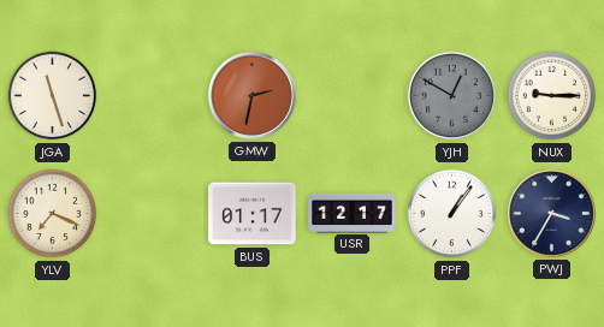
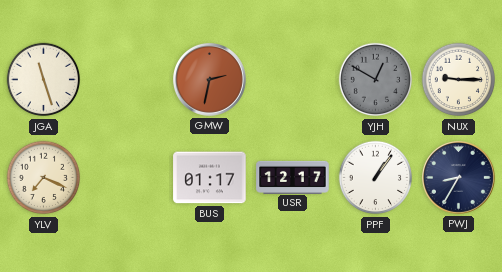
PWJ: 3:35 -> 8:35 (459, 178)
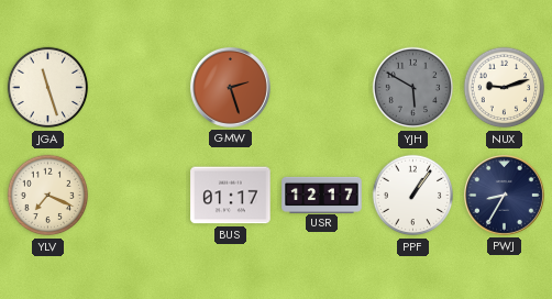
GMW: 2:32 -> 2:27 (231, 88)
YJH: 12:50 -> 5:50 (413, 88)
NUX: 9:15 -> 9:12 (505, 88)
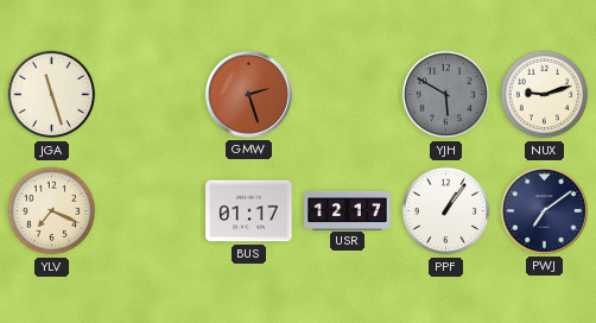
PWJ: 8:35 -> 7:09 (545, 211)
